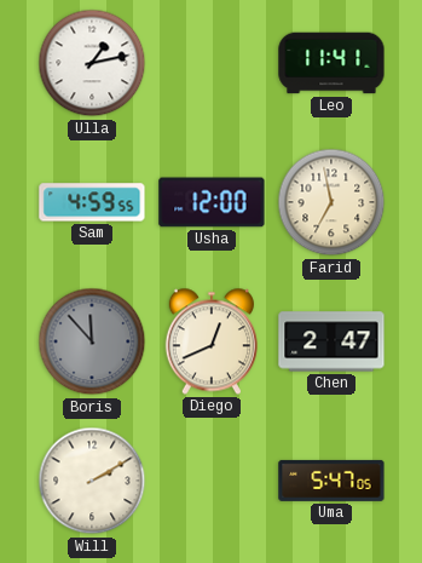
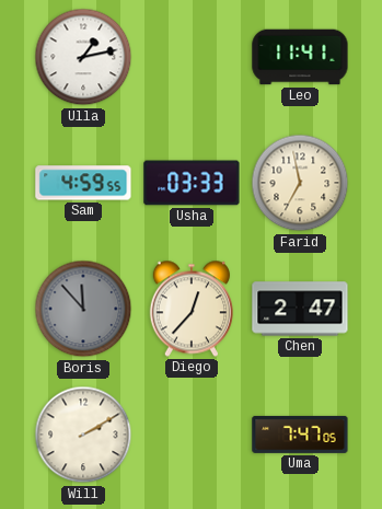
Usha: 12:00 -> 03:33 (192, 183)
Diego: 12:41 -> 12:37 (190, 309)
Uma: 5:47 -> 7:47 (300, 435)
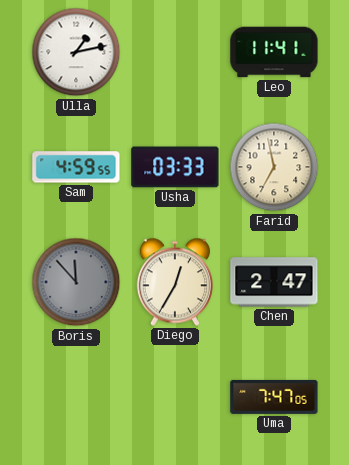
Diego: 12:37 -> 12:35 (174, 282)
Will: 2:10 -> none (83, 435)
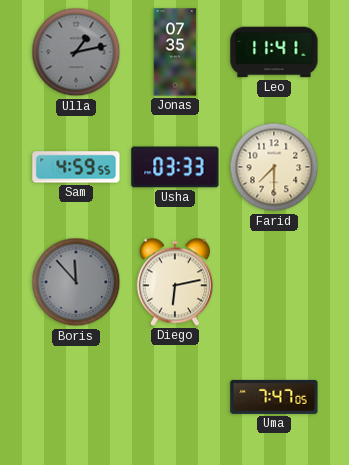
Ulla dial: white -> grey (76, 52)
Jonas: none -> 07:35 (175, 52)
Farid: 6:58 -> 7:30 (274, 167)
Diego: 12:35 -> 6:13 (174, 282)
Chen: 2:47 -> none (274, 282)
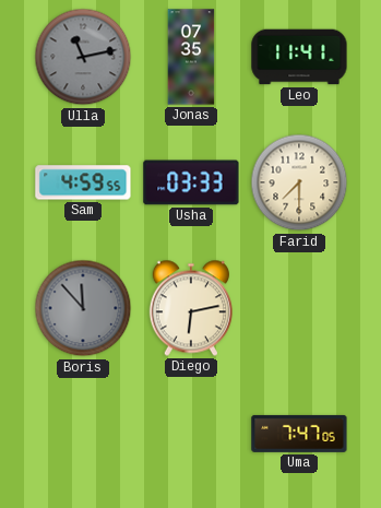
Ulla: 1:13 -> 11:13 (83, 57)
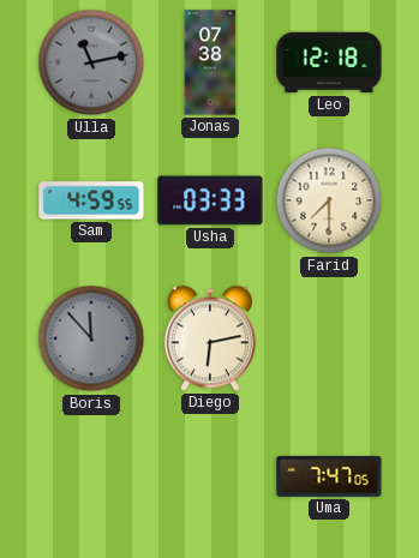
Jonas: 07:35 -> 07:38 (210, 62)
Leo: 11:41 -> 12:18 (329, 62)
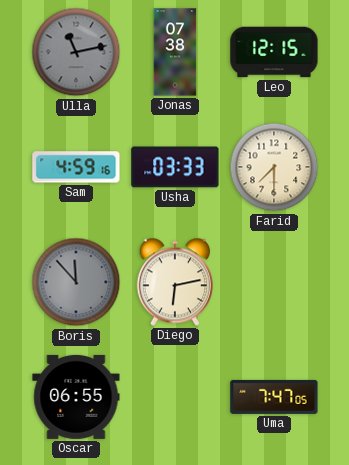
Leo: 12:18 -> 12:15 (274, 52)
Sam: 4:59:55 -> 4:59:16 (76, 167)
Oscar: none -> 06:55 (76, 397)
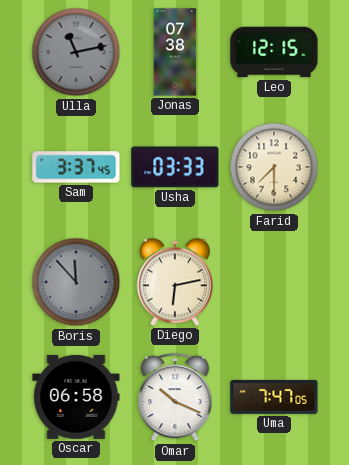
Sam: 4:59 -> 3:37 (76, 167)
Oscar: 06:55 -> 06:58 (76, 397)
Omar: none -> 10:19 (175, 398)
